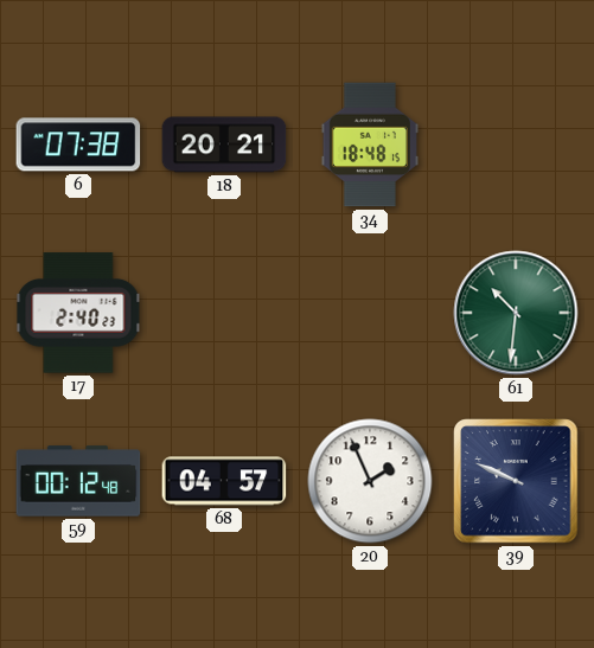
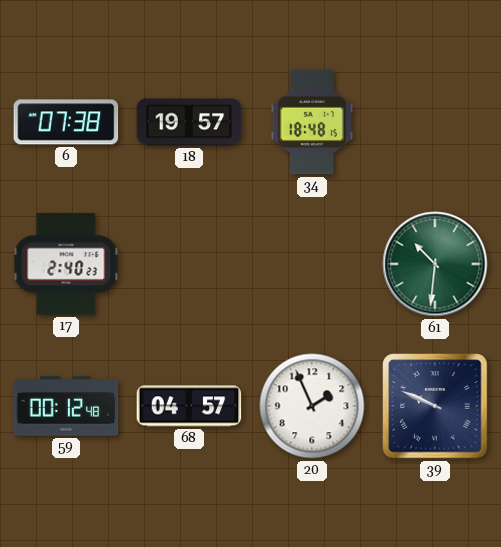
18: 20:21 -> 19:57 (189, 122)
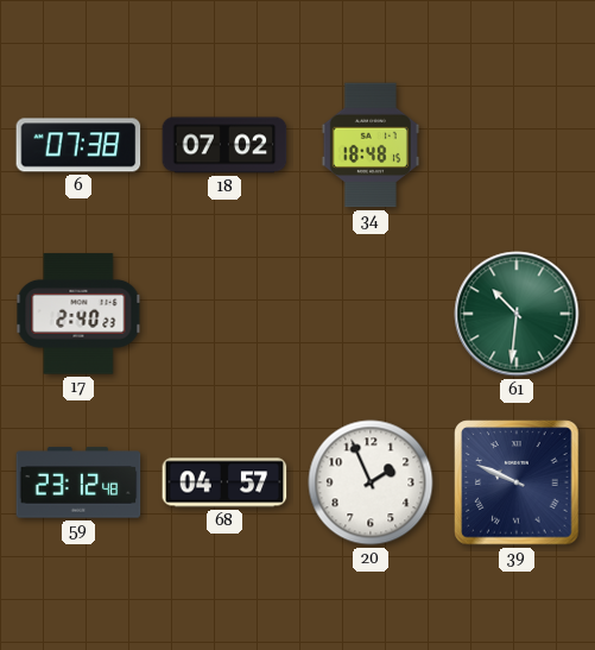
18: 19:57 -> 07:02 (224, 145)
59: 00:12 -> 23:12 (78, 482)
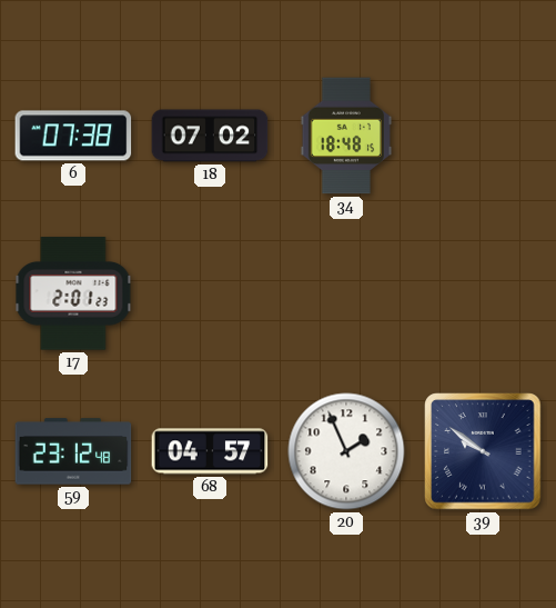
17: 2:40 -> 2:01 (73, 293)
61: 10:31 -> none (517, 314)
39: 9:49 -> 9:51 (483, 451)
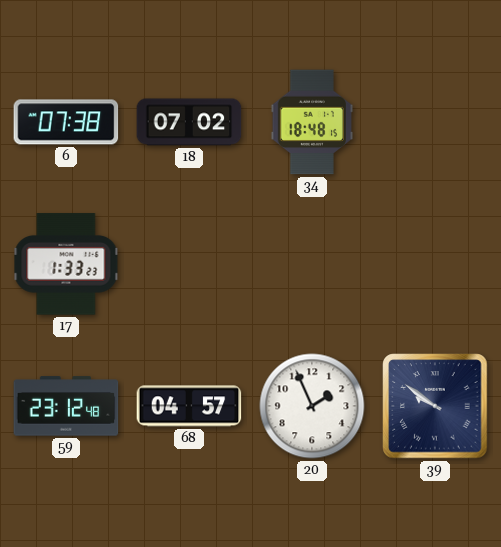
17: 2:01 -> 1:33 (66, 264)
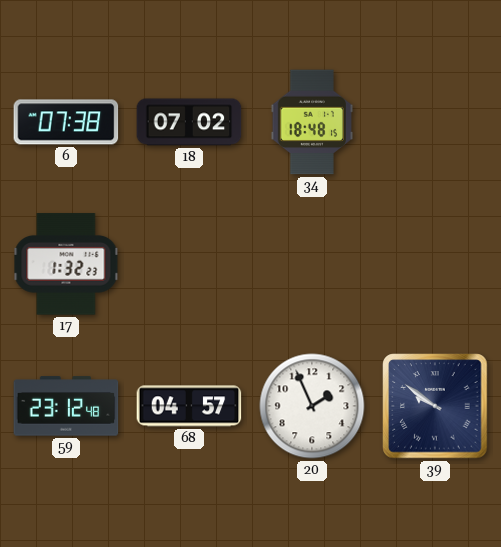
17: 1:33 -> 1:32 (66, 264)
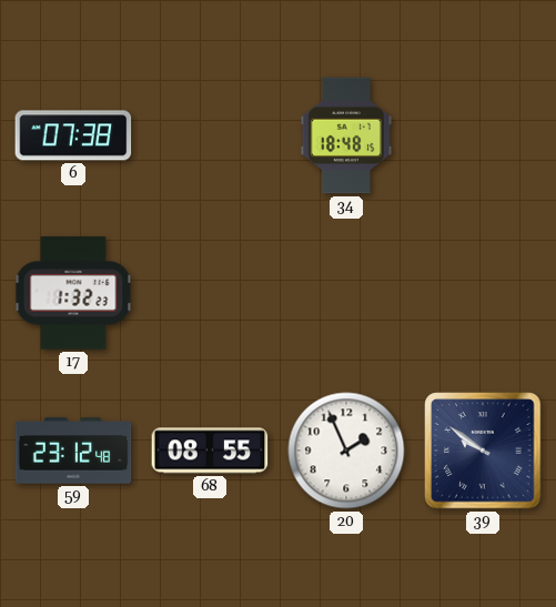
18: 07:02 -> none (189, 122)
68: 04:57 -> 08:55 (210, 451)
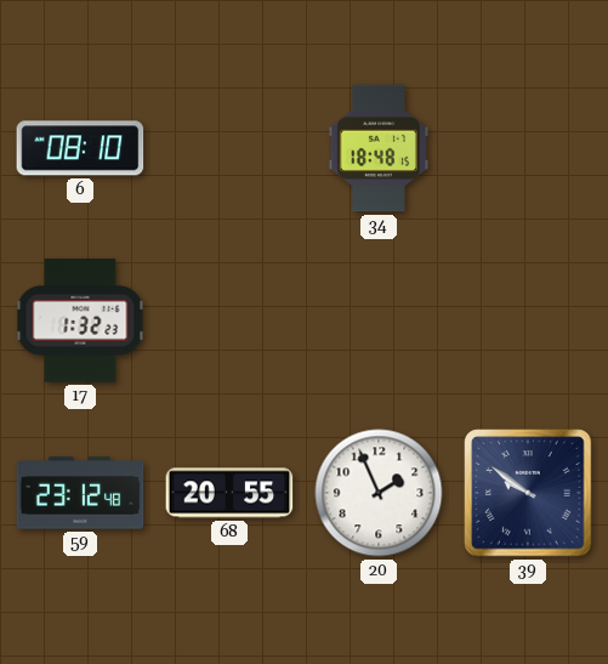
6: 07:38 -> 08:10 (80, 148)
68: 08:55 -> 20:55 (229, 493)
